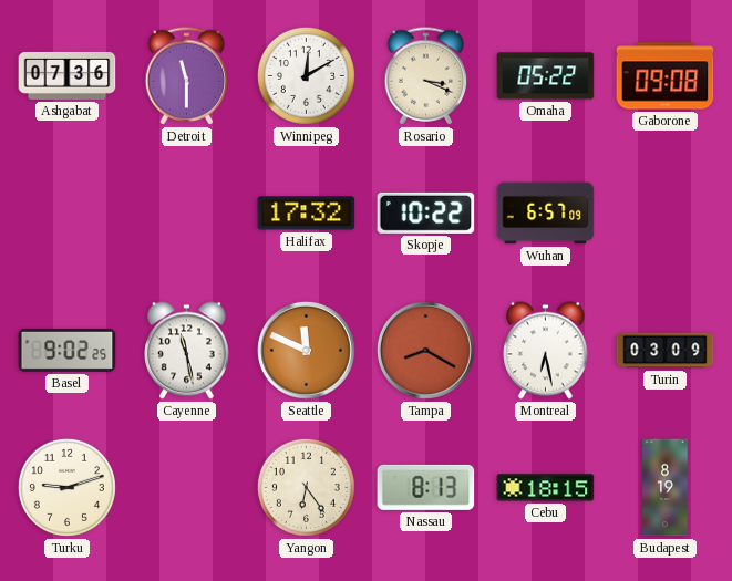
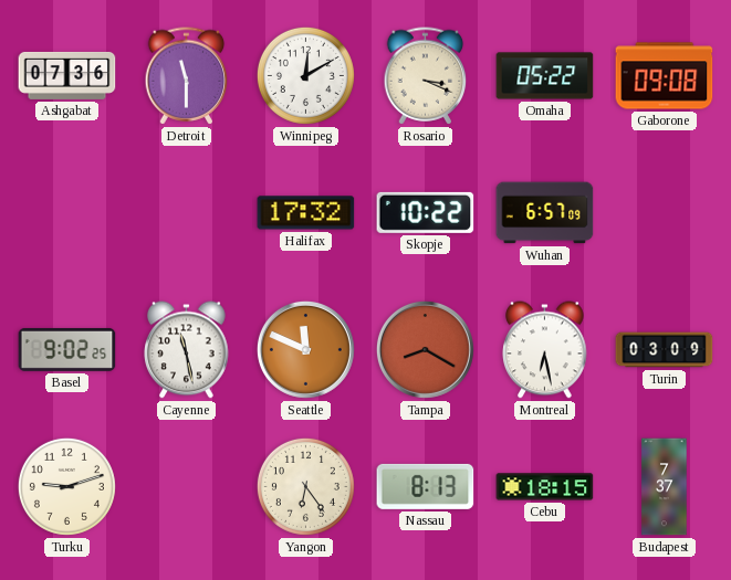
Budapest: 8:19 -> 7:37 (665, 487)
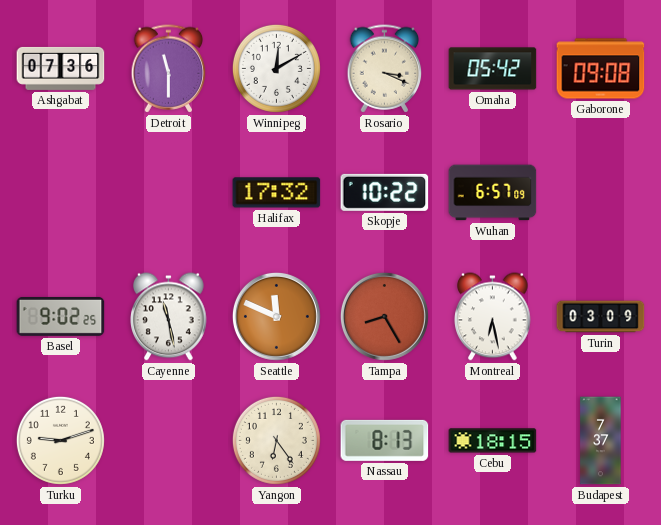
Omaha: 05:22 -> 05:42 (493, 69)
Tampa: 8:20 -> 8:25 (384, 316)
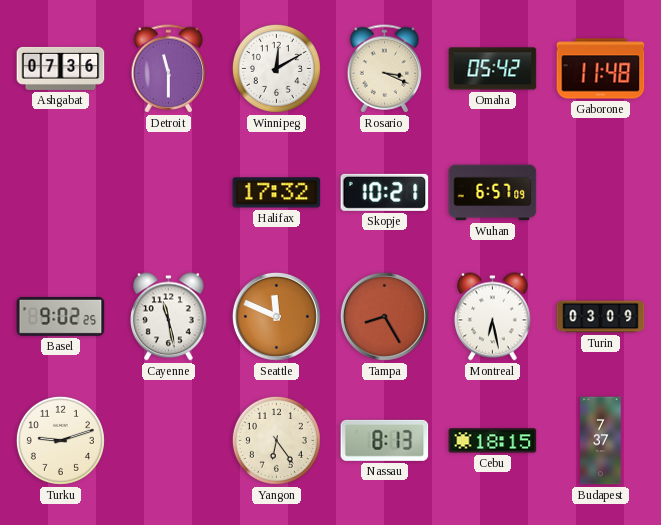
Gaborone: 09:08 -> 11:48 (601, 69)
Skopje: 10:22 -> 10:21 (385, 192)
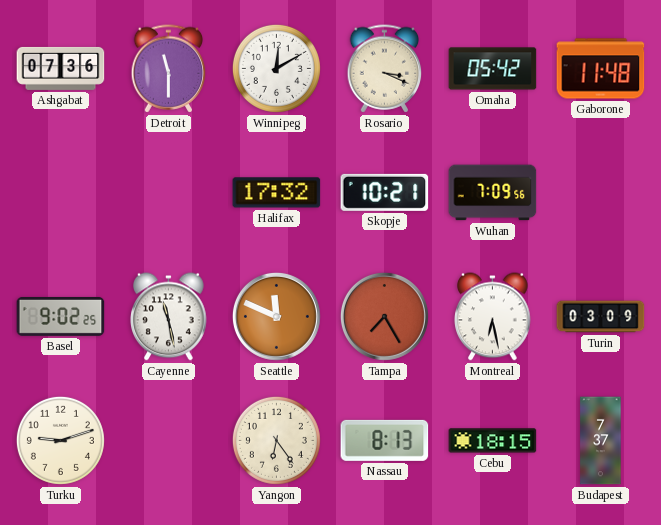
Wuhan: 6:57 -> 7:09 (493, 193)
Tampa: 8:25 -> 7:25 (384, 316)
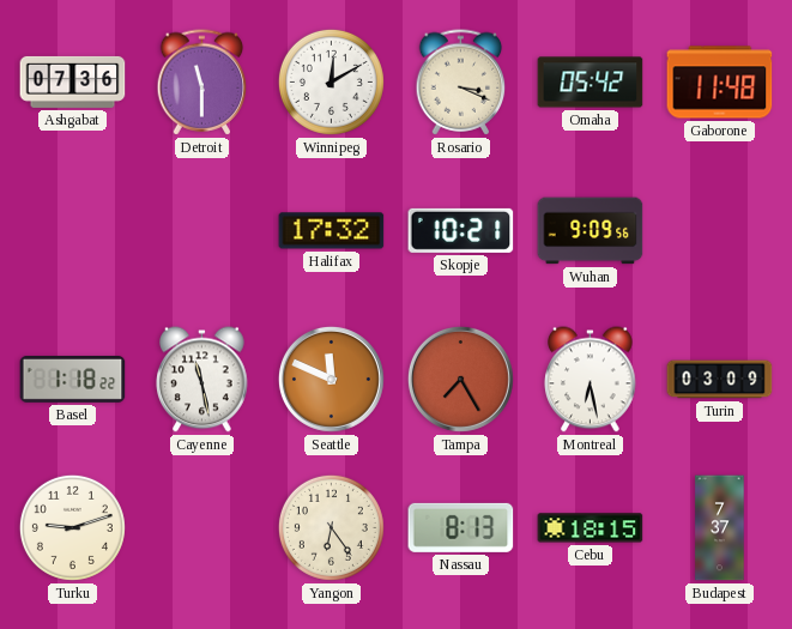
Wuhan: 7:09 -> 9:09 (591, 231)
Basel: 9:02 -> 1:18 (73, 379)
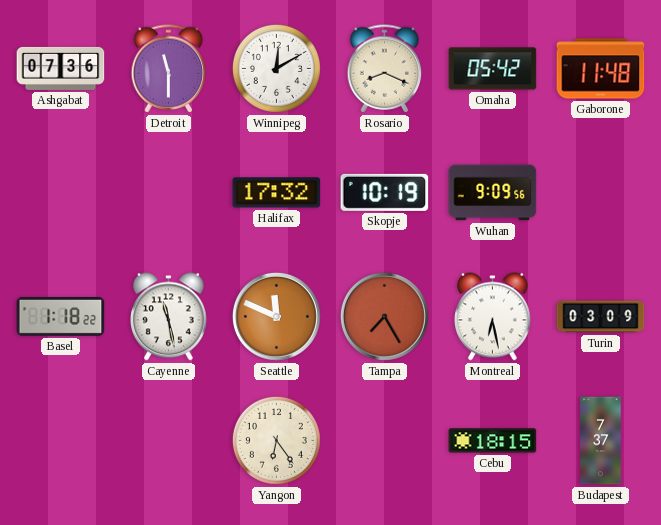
Rosario: 3:19 -> 8:19 (385, 69)
Skopje: 10:21 -> 10:19 (385, 192)
Turku: 9:12 -> none (72, 527)
Nassau: 8:13 -> none (461, 527)
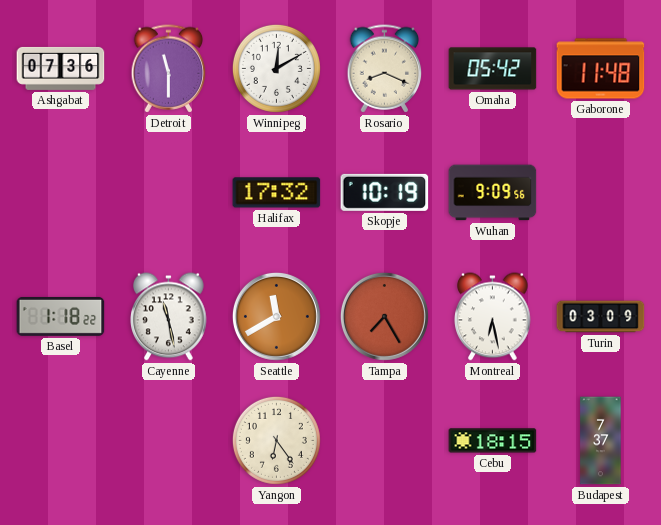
Seattle: 11:49 -> 11:40 (276, 316)
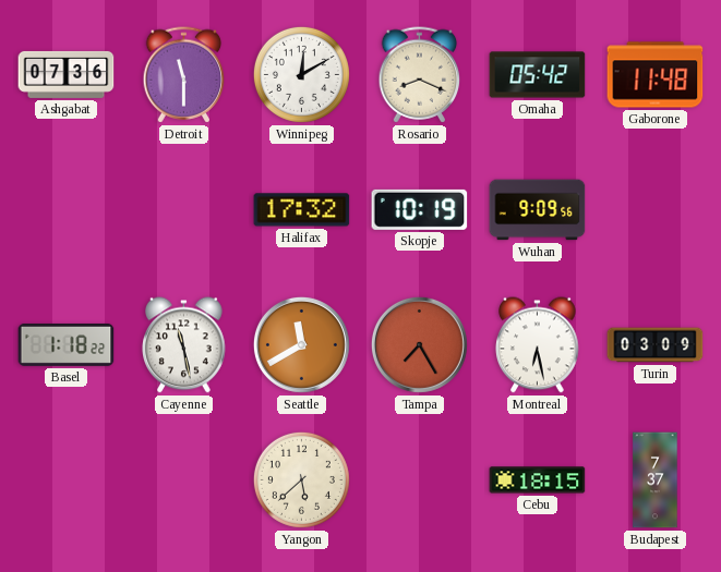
Yangon: 6:24 -> 5:38 (301, 479)
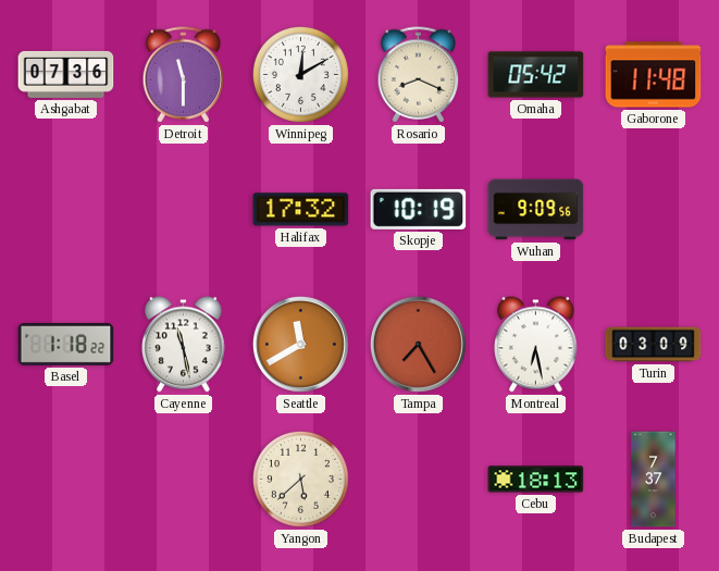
Cebu: 18:15 -> 18:13 (536, 480)
